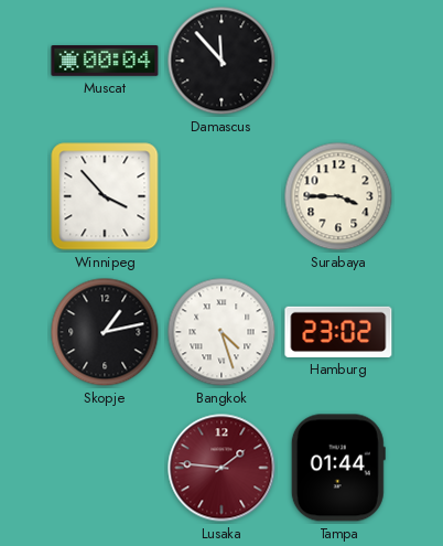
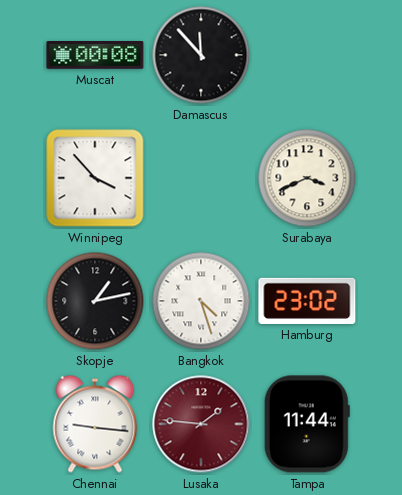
Muscat: 00:04 -> 00:08 (95, 56)
Surabaya: 3:45 -> 3:41 (307, 178)
Chennai: none -> 9:16 (95, 424)
Tampa: 01:44 -> 11:44 (307, 424)
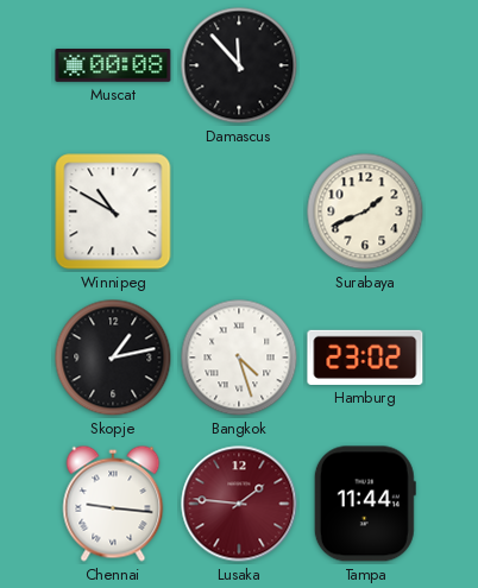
Winnipeg: 3:53 -> 10:50 (113, 211)
Surabaya: 3:41 -> 1:41 (365, 211)
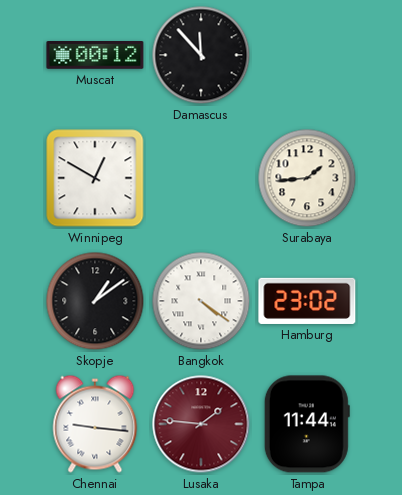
Muscat: 00:08 -> 00:12 (95, 56)
Winnipeg: 10:50 -> 12:50 (95, 178)
Surabaya: 1:41 -> 1:44 (307, 178)
Skopje: 1:13 -> 1:09 (95, 301)
Bangkok: 4:27 -> 4:21 (201, 301)
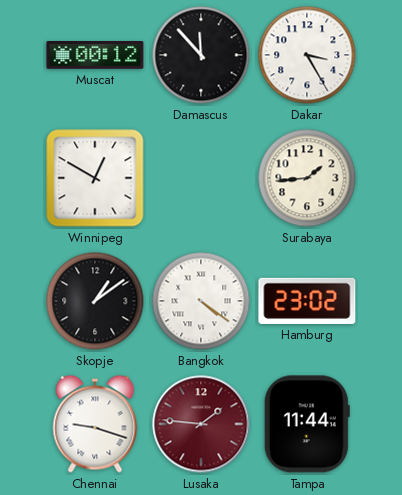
Dakar: none -> 3:25 (307, 55)
Chennai: 9:16 -> 9:18 (95, 424)
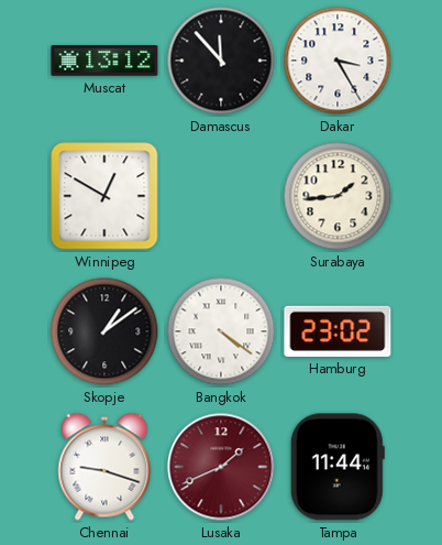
Muscat: 00:12 -> 13:12 (104, 62)
Lusaka: 1:46 -> 1:41 (221, 467)
